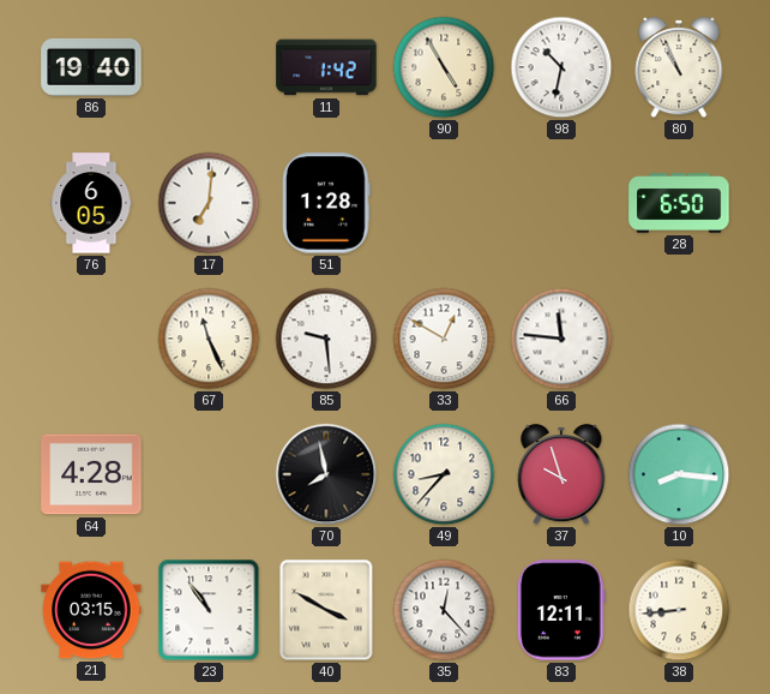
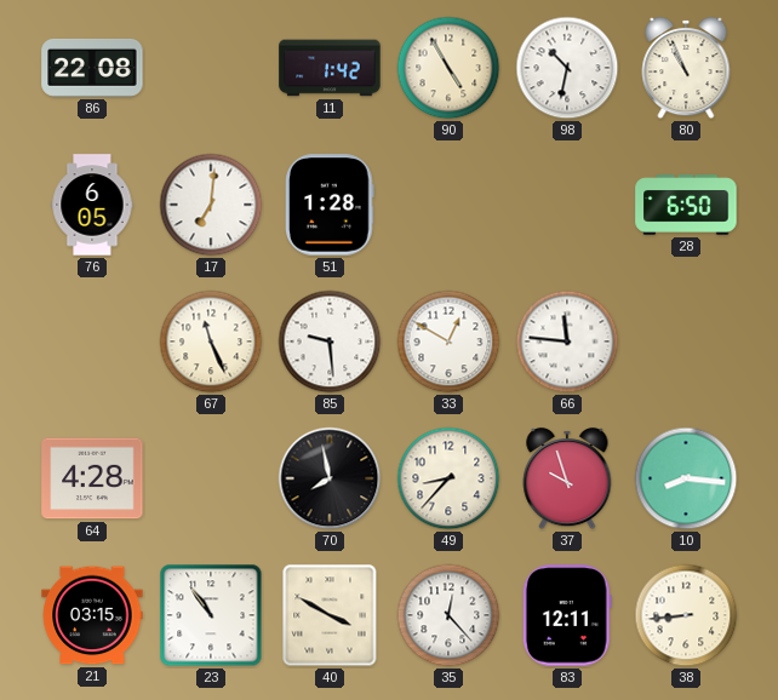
86: 19:40 -> 22:08 (92, 68)
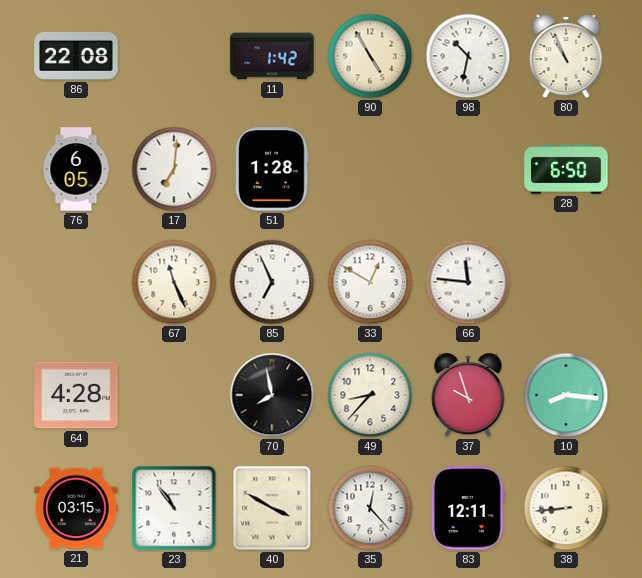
85: 9:29 -> 6:56 (272, 282)
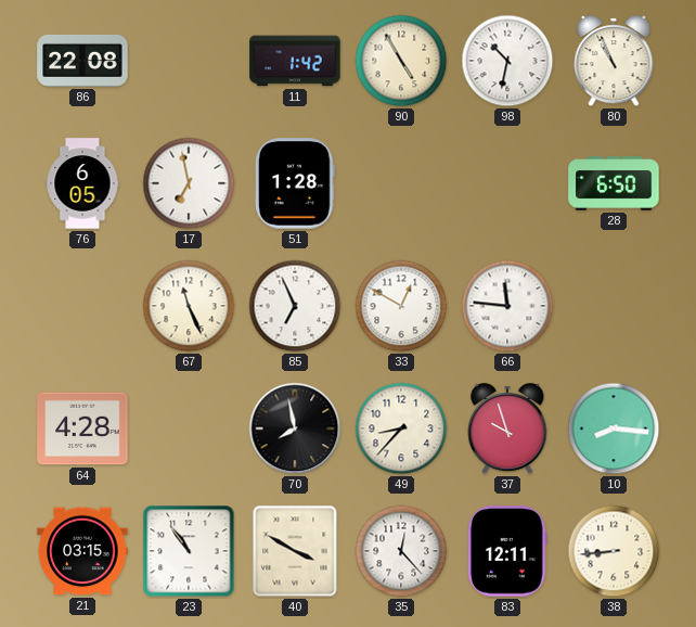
17: 7:01 -> 6:58 (189, 183)
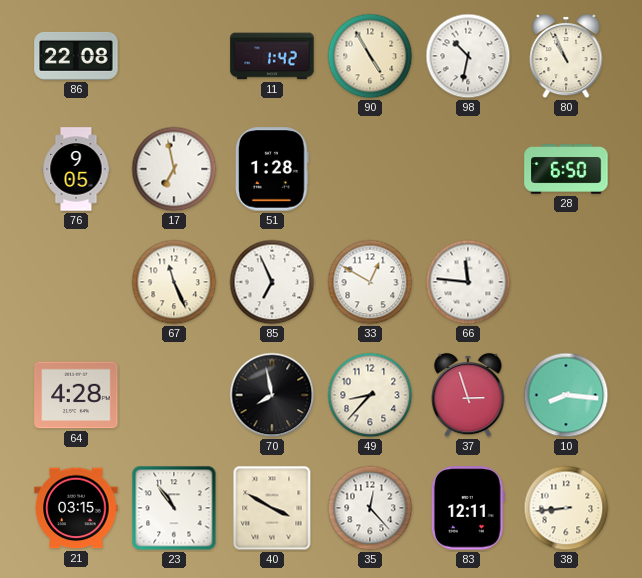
76: 6:05 -> 9:05 (76, 169)
37: 9:57 -> 2:57 (468, 395)
